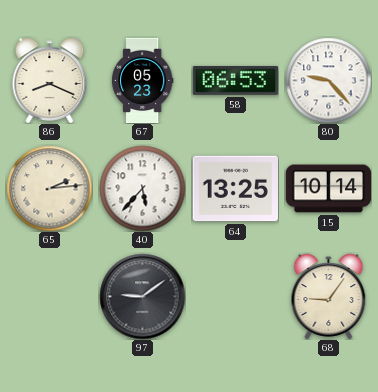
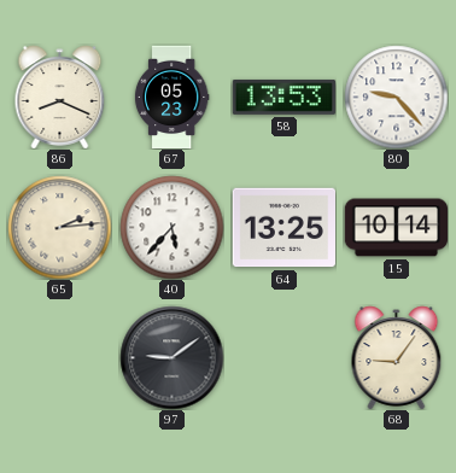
58: 06:53 -> 13:53 (283, 97)
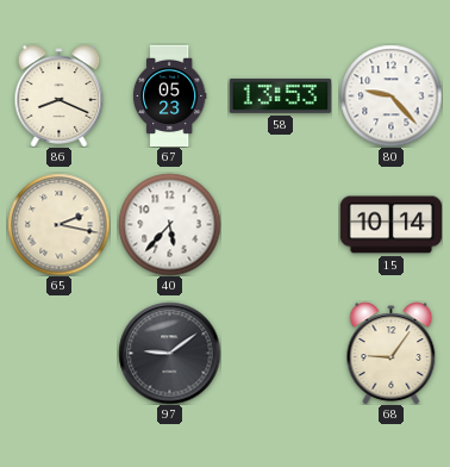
65: 2:14 -> 2:17 (58, 224)
64: 13:25 -> none (283, 228)
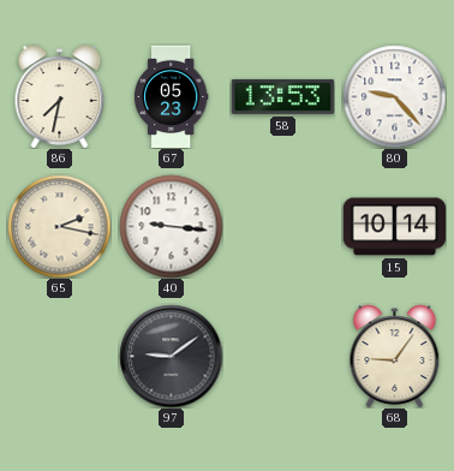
86: 8:19 -> 7:32 (60, 96)
40: 5:37 -> 9:16 (171, 226)
